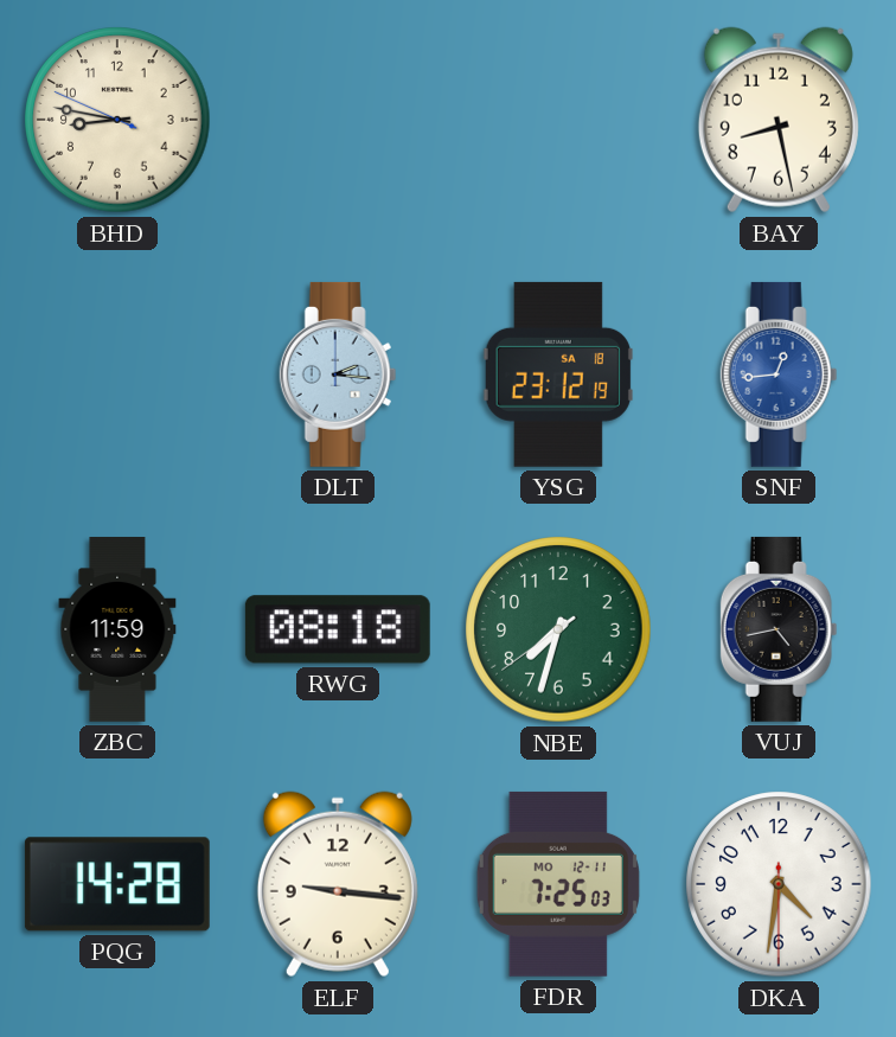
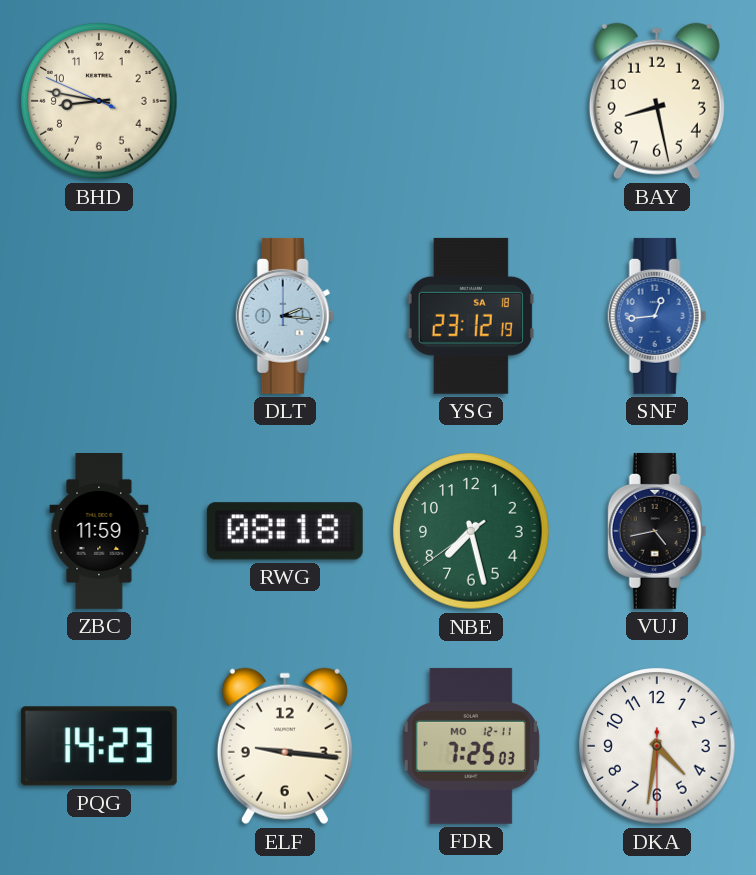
NBE: 7:32 -> 7:27 (471, 531)
PQG: 14:28 -> 14:23 (99, 746)
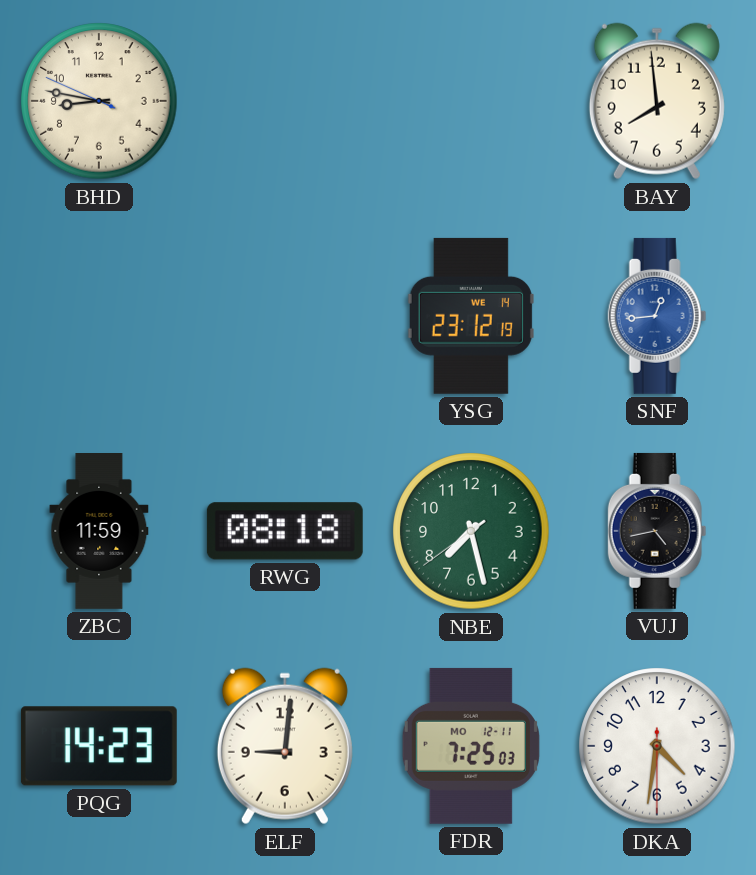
BAY: 8:28 -> 7:59 (657, 101)
DLT: 2:16 -> none (285, 316)
YSG date: SA 18 -> WE 14 (471, 316)
ELF: 9:16 -> 9:01 (285, 746)
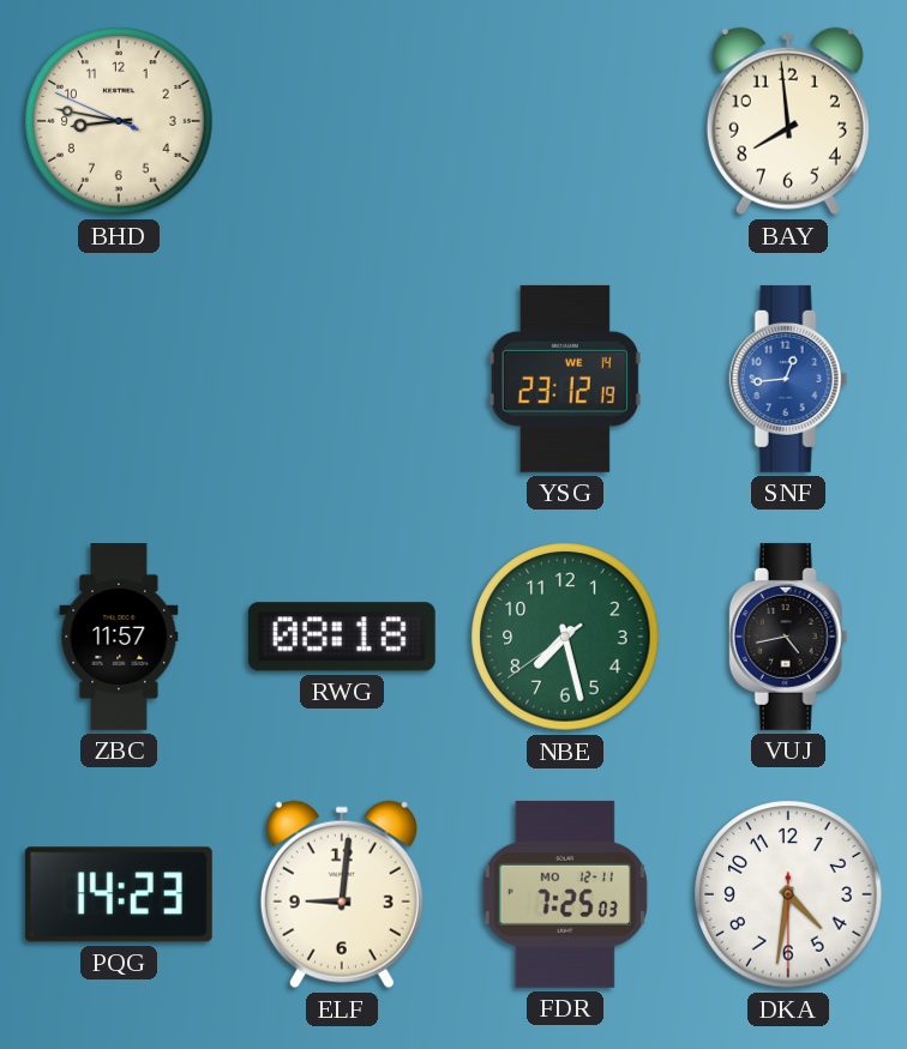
ZBC: 11:59 -> 11:57 (119, 638)
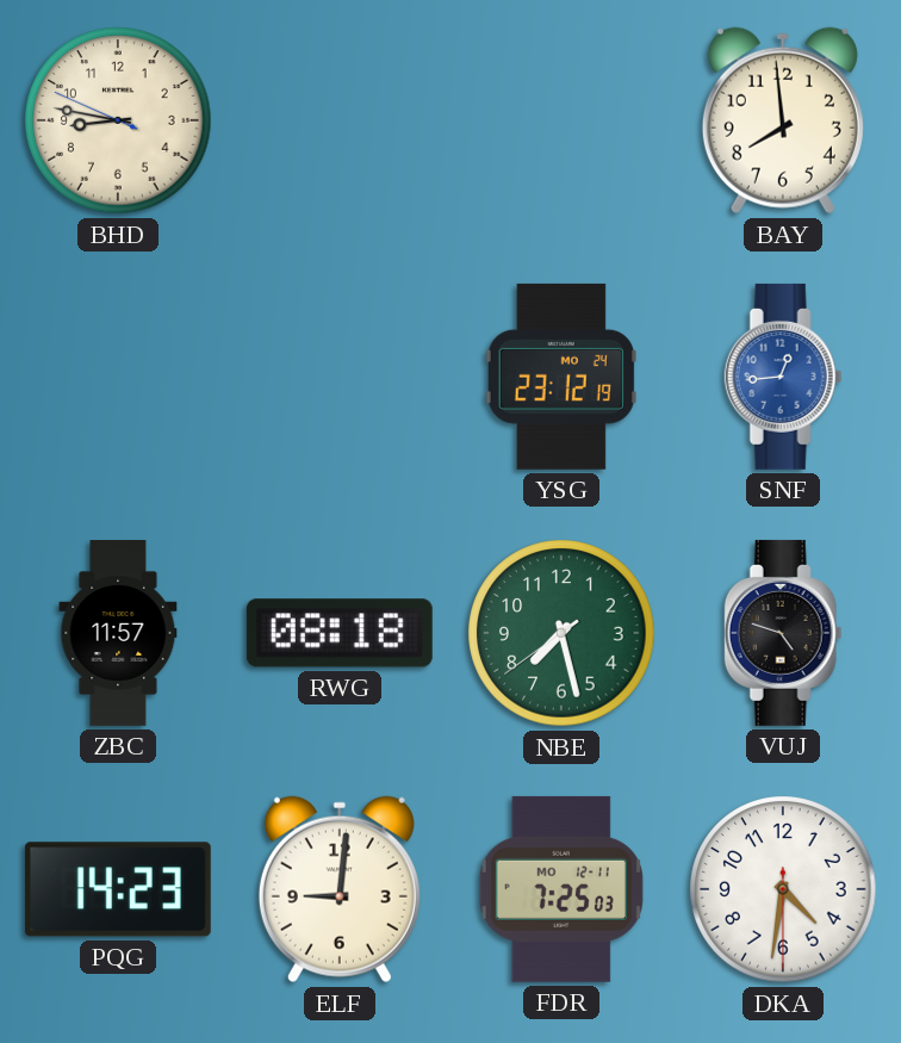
YSG date: WE 14 -> MO 24 (561, 377)
VUJ: 4:43 -> 4:48 (783, 633)
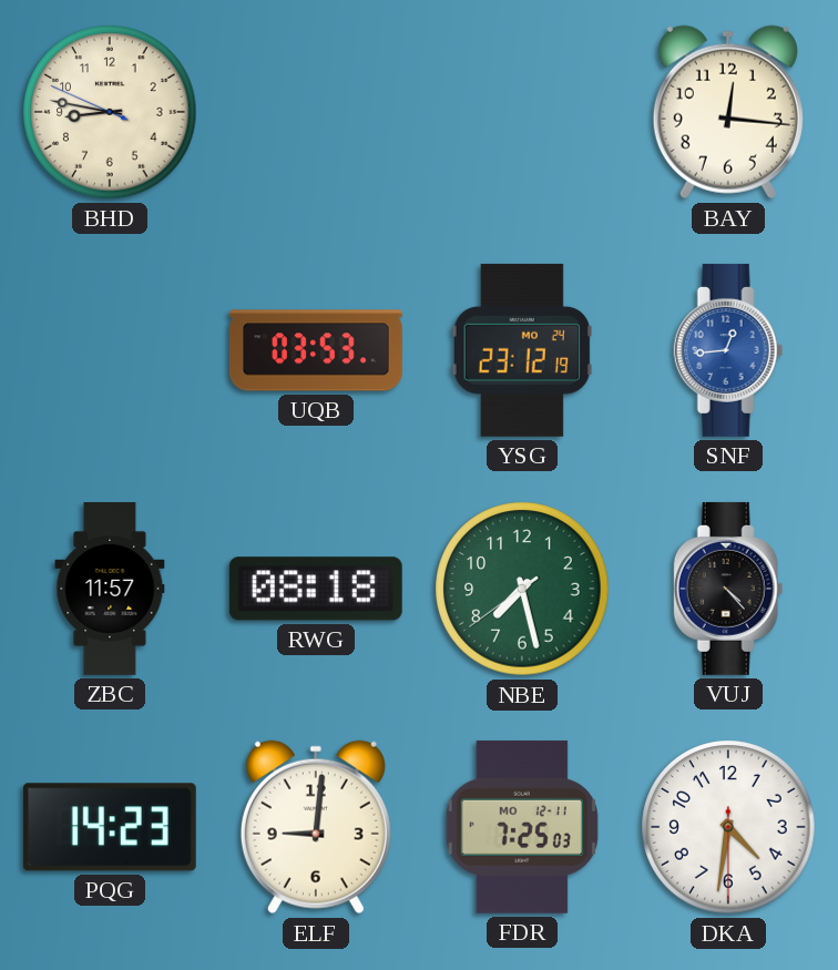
BAY: 7:59 -> 12:16 (728, 112)
UQB: none -> 03:53 (316, 350)
VUJ: 4:48 -> 4:23 (728, 589)
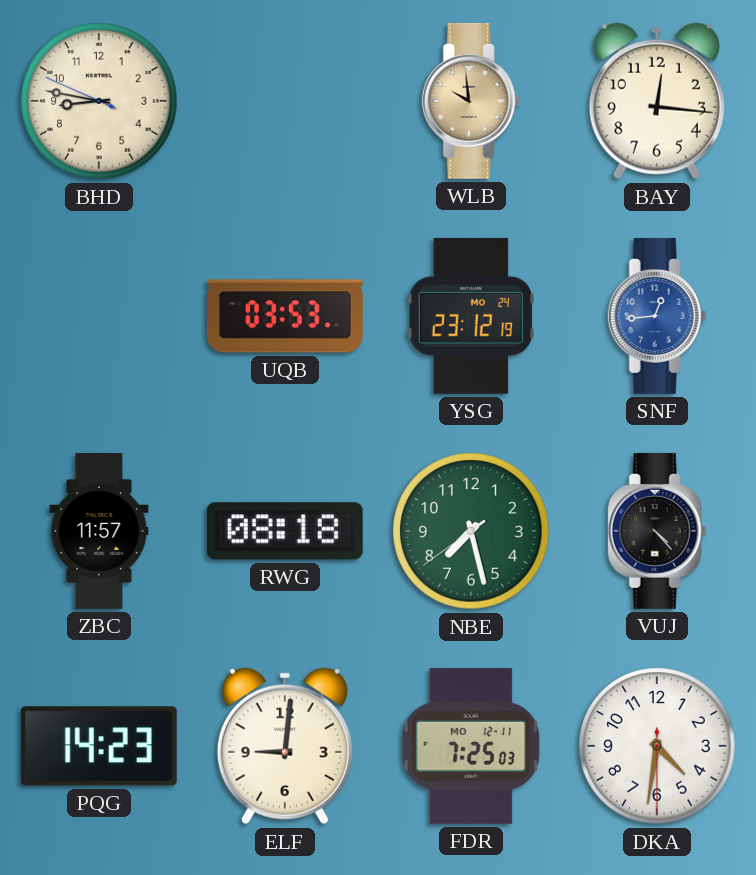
WLB: none -> 9:59 (471, 101)
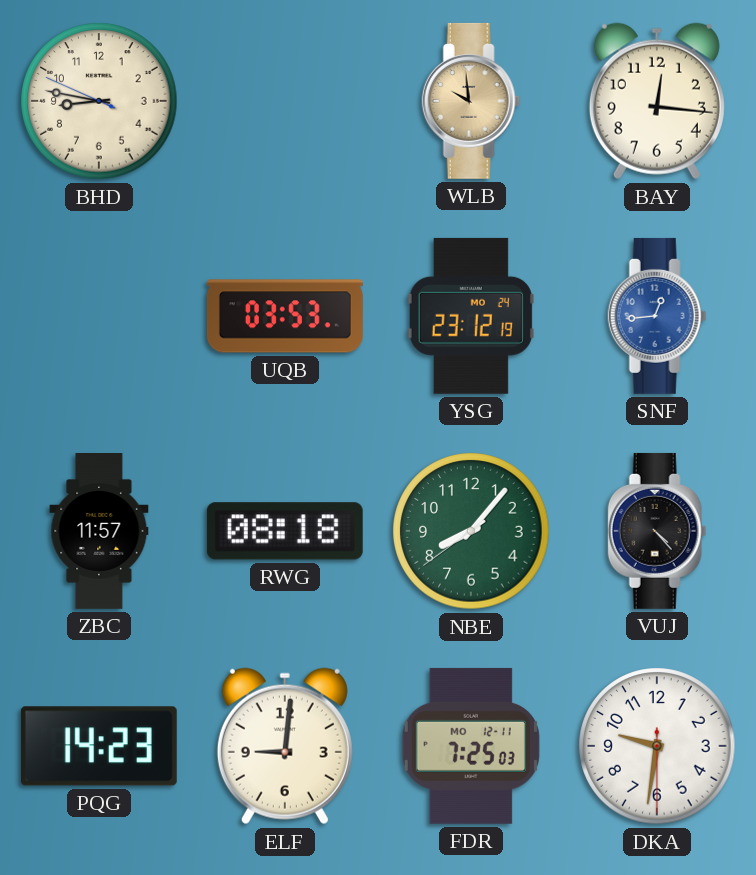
NBE: 7:27 -> 8:06 (471, 531)
DKA: 4:31 -> 9:31 (657, 746)
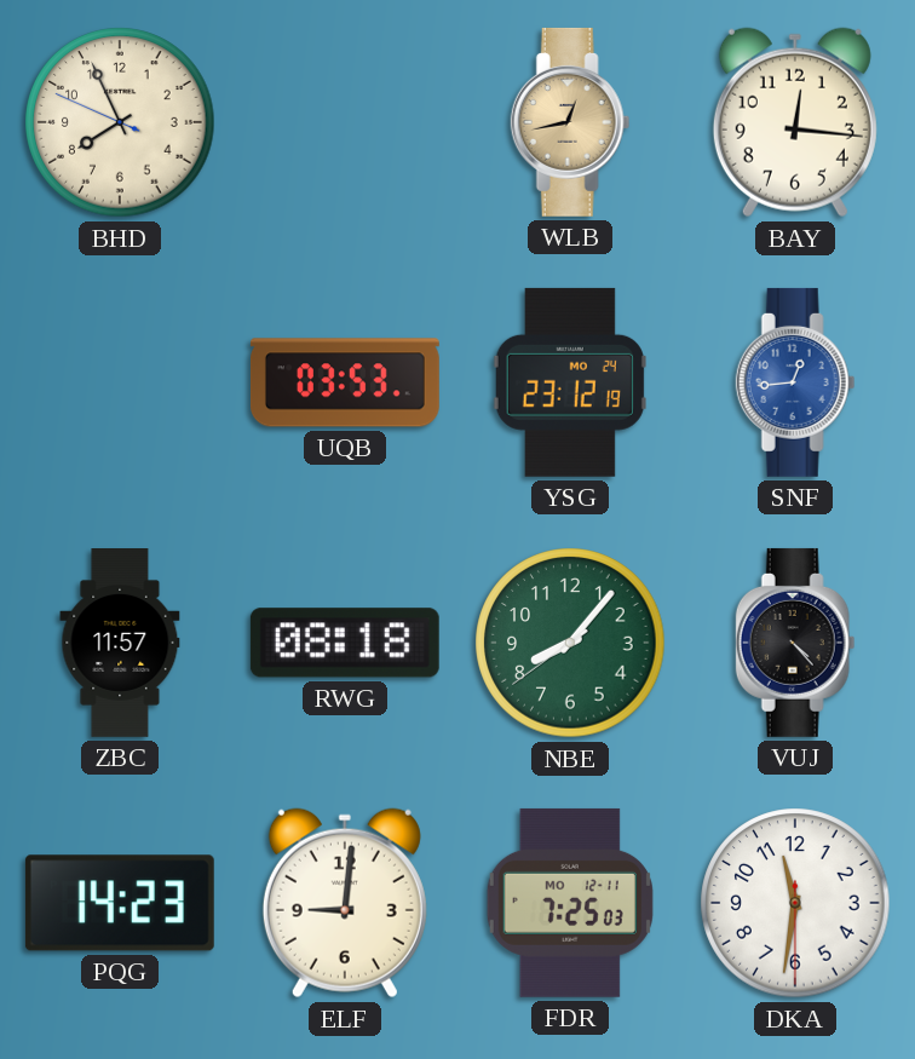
BHD: 8:46 -> 7:55 (120, 122)
WLB: 9:59 -> 12:43 (570, 122)
DKA: 9:31 -> 11:31 (795, 903)
